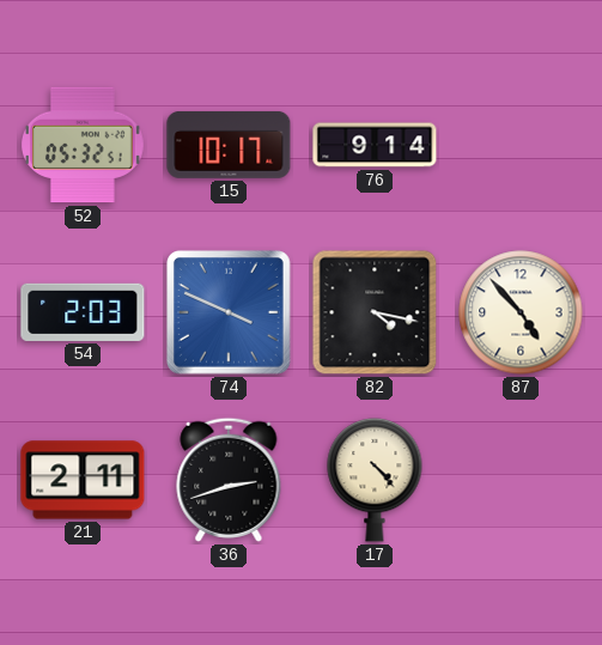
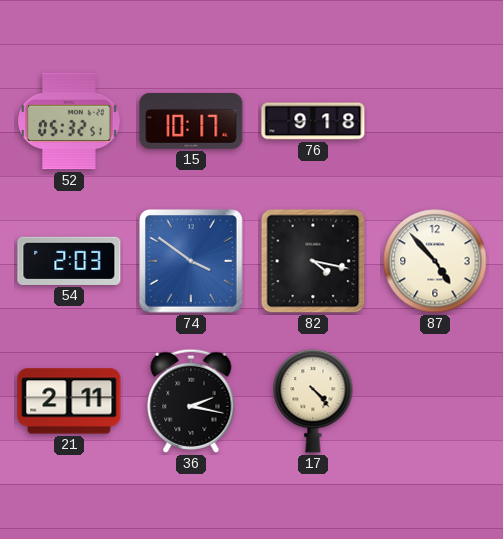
76: 9:14 -> 9:18 (313, 121)
74: 3:49 -> 3:51 (192, 262)
36: 2:42 -> 2:17 (191, 401)
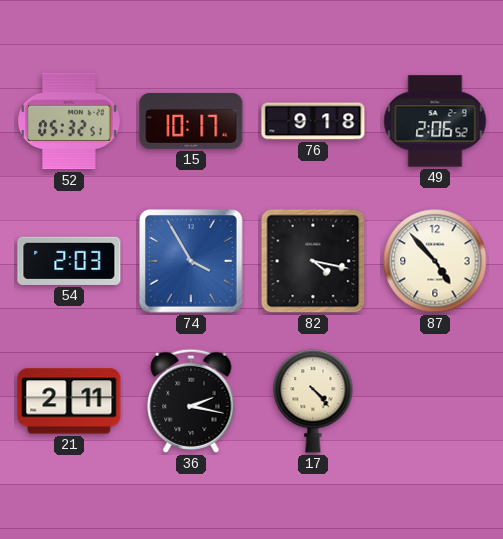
49: none -> 2:06 (435, 121)
74: 3:51 -> 3:55 (192, 262)
